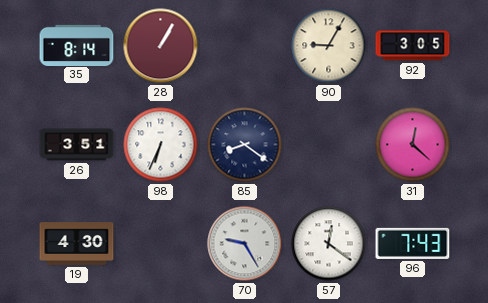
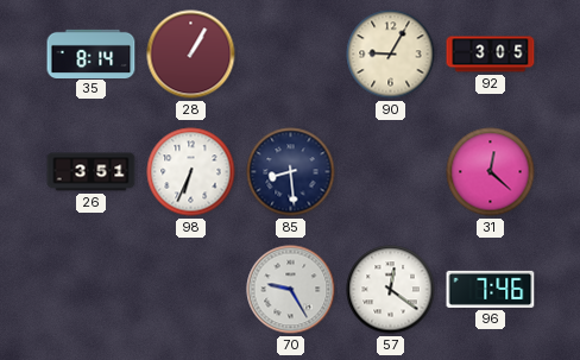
85: 8:21 -> 8:29 (291, 172)
19: 4:30 -> none (77, 244)
96: 7:43 -> 7:46 (491, 289)
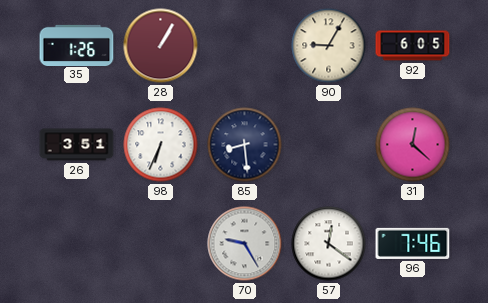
35: 8:14 -> 1:26 (77, 45)
92: 3:05 -> 6:05 (413, 46)
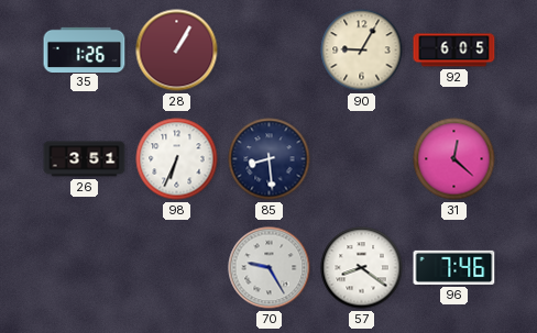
57: 12:21 -> 8:21 (362, 268)
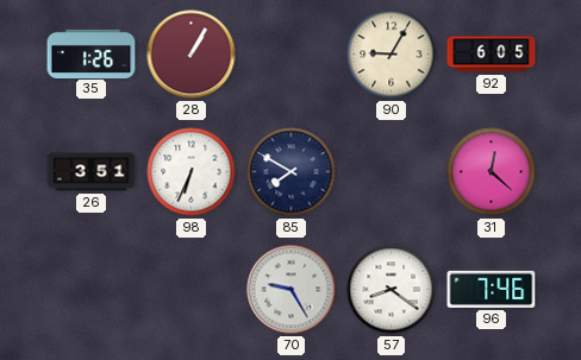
85: 8:29 -> 7:50 (292, 172)
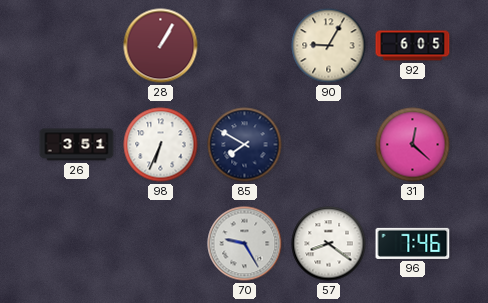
35: 1:26 -> none (92, 53)
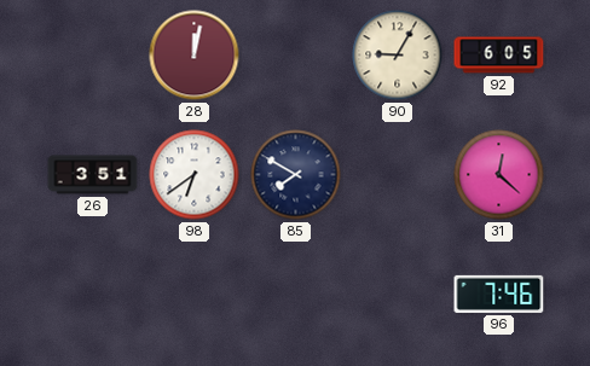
28: 1:05 -> 12:02 (195, 56)
98: 6:34 -> 6:39 (195, 175)
70: 9:25 -> none (245, 244)
57: 8:21 -> none (329, 244)
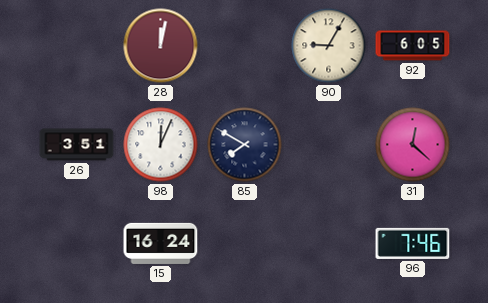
98: 6:39 -> 12:04 (161, 145)
15: none -> 16:24 (161, 243)
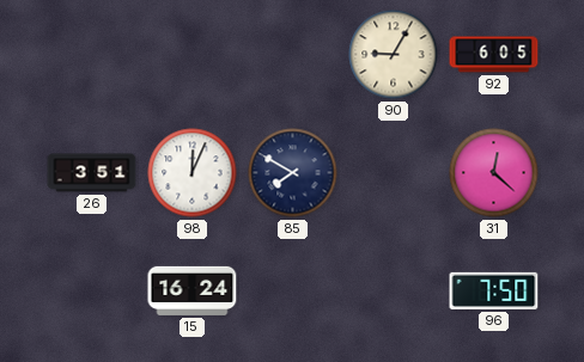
28: 12:02 -> none (161, 46)
96: 7:46 -> 7:50 (494, 290)
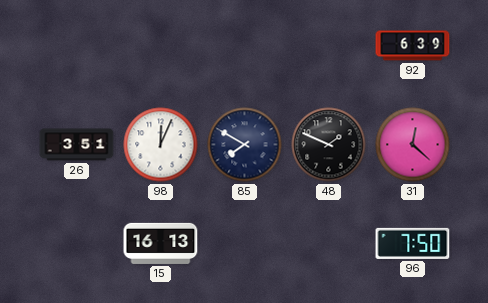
90: 9:05 -> none (394, 55)
92: 6:05 -> 6:39 (413, 46)
48: none -> 1:49 (329, 145)
15: 16:24 -> 16:13 (161, 243)
